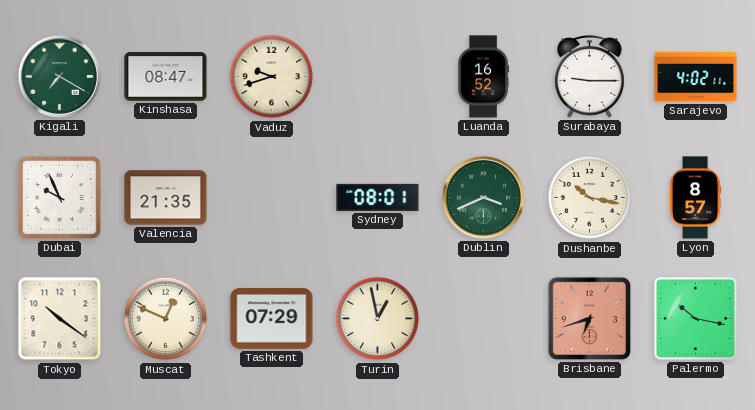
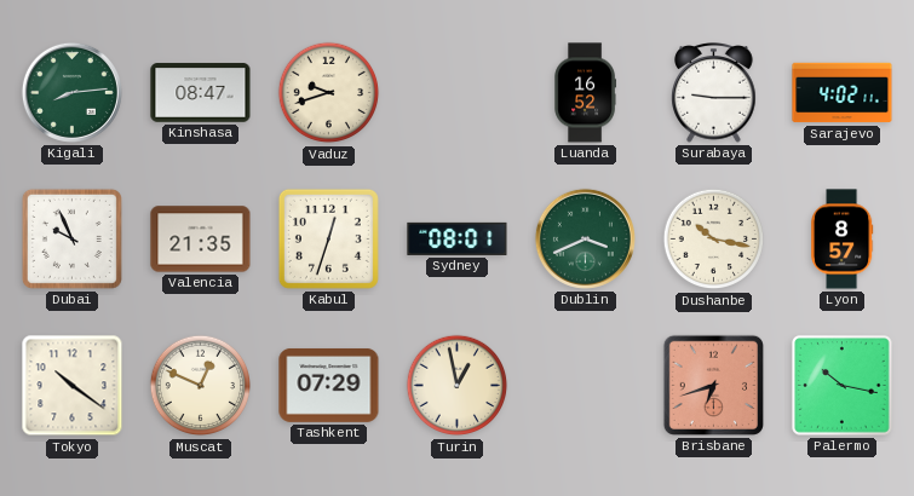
Kigali: 7:20 -> 8:14 (71, 92)
Kabul: none -> 12:33 (328, 238)
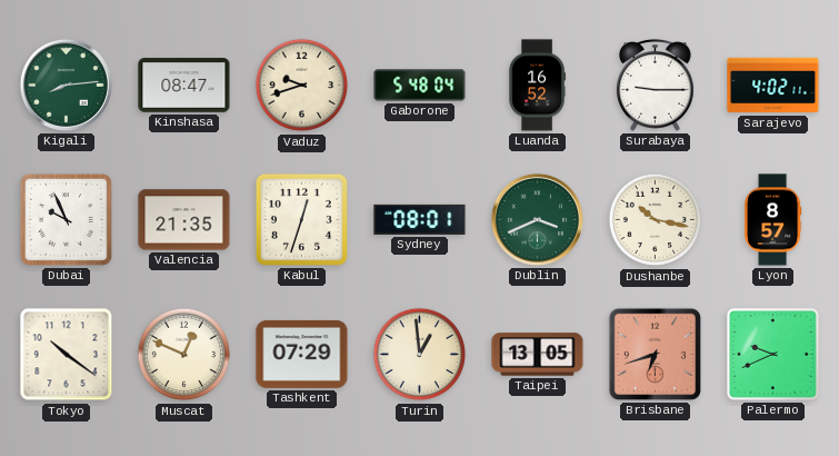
Gaborone: none -> 5:48 (420, 86)
Turin: 12:58 -> 12:59 (420, 355)
Taipei: none -> 13:05 (538, 355)
Palermo: 10:17 -> 9:41 (773, 355)
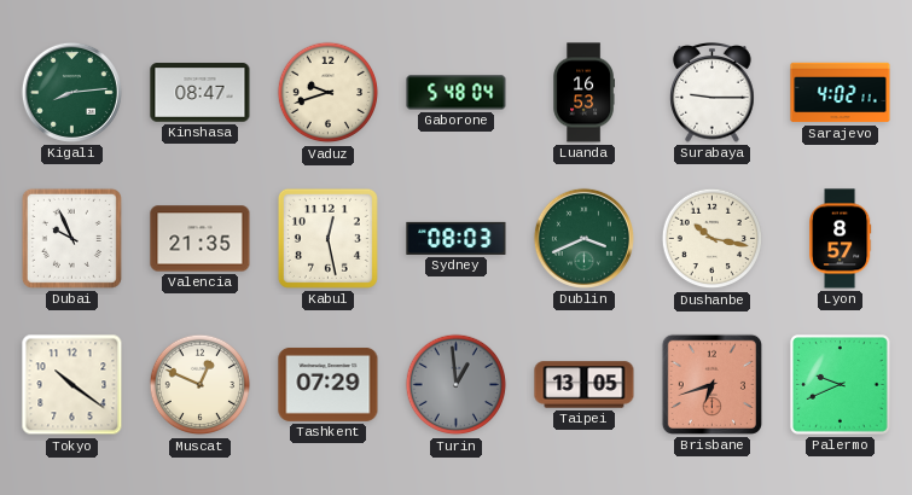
Luanda: 16:52 -> 16:53 (583, 93)
Kabul: 12:33 -> 12:28 (327, 238)
Sydney: 08:01 -> 08:03 (457, 238)
Turin dial: cream -> grey (457, 385)
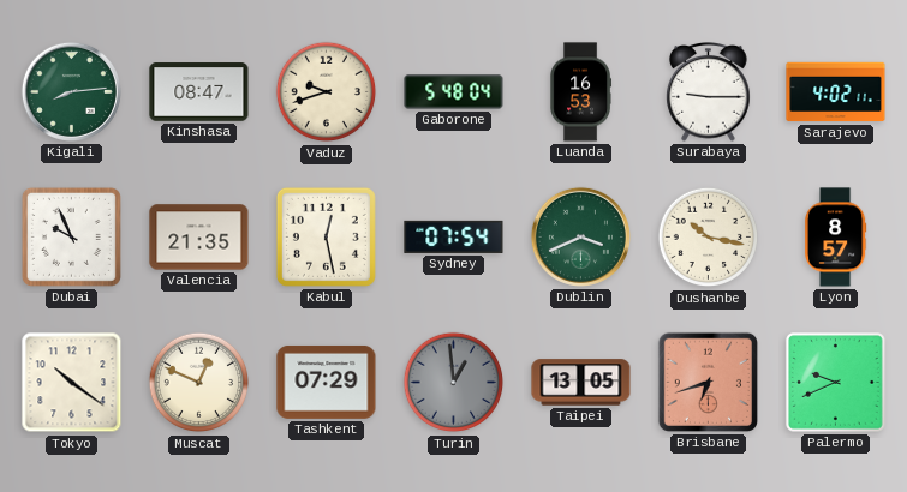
Sydney: 08:03 -> 07:54 (454, 236)
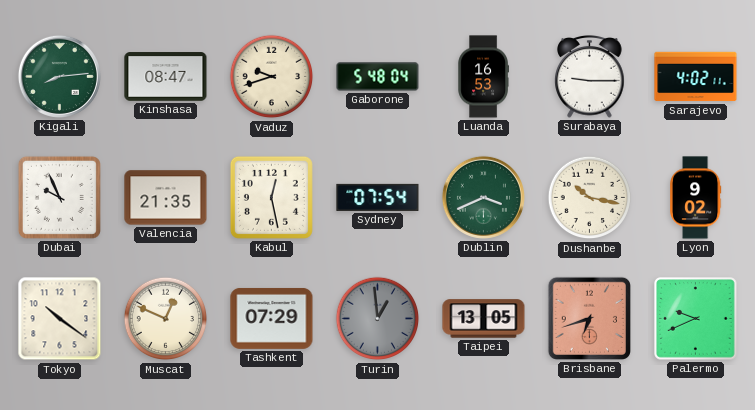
Lyon: 8:57 -> 9:02 (696, 198)
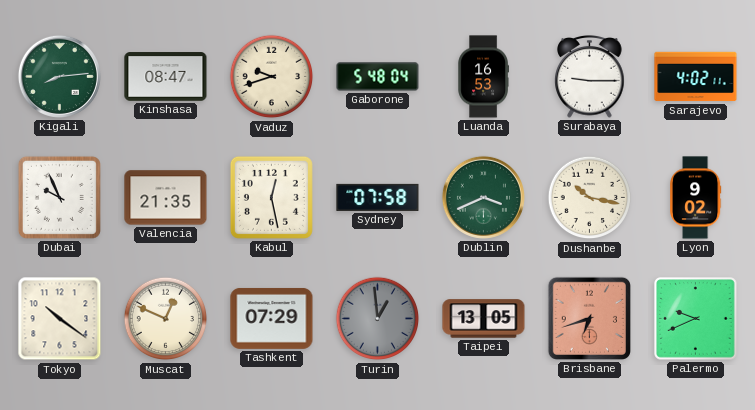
Sydney: 07:54 -> 07:58 (378, 197)
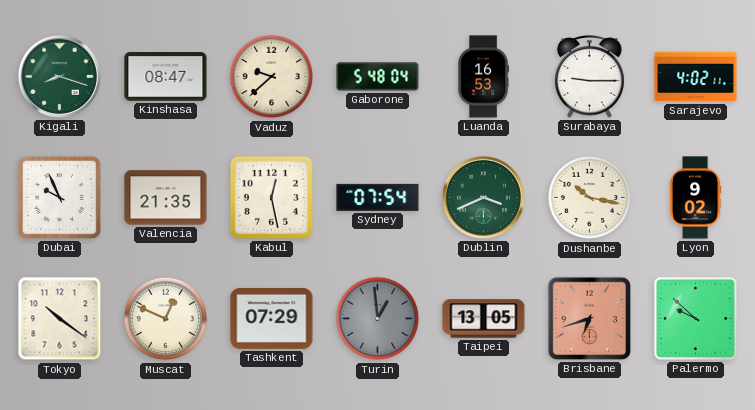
Kigali: 8:14 -> 8:18 (59, 76)
Vaduz: 9:42 -> 9:38 (272, 77)
Sydney: 07:58 -> 07:54 (378, 197)
Palermo: 9:41 -> 9:52 (696, 319)
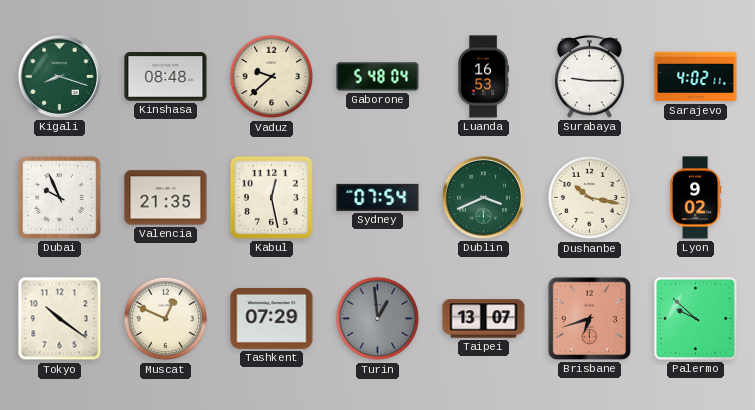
Kinshasa: 08:47 -> 08:48 (166, 77)
Taipei: 13:05 -> 13:07 (484, 319)
